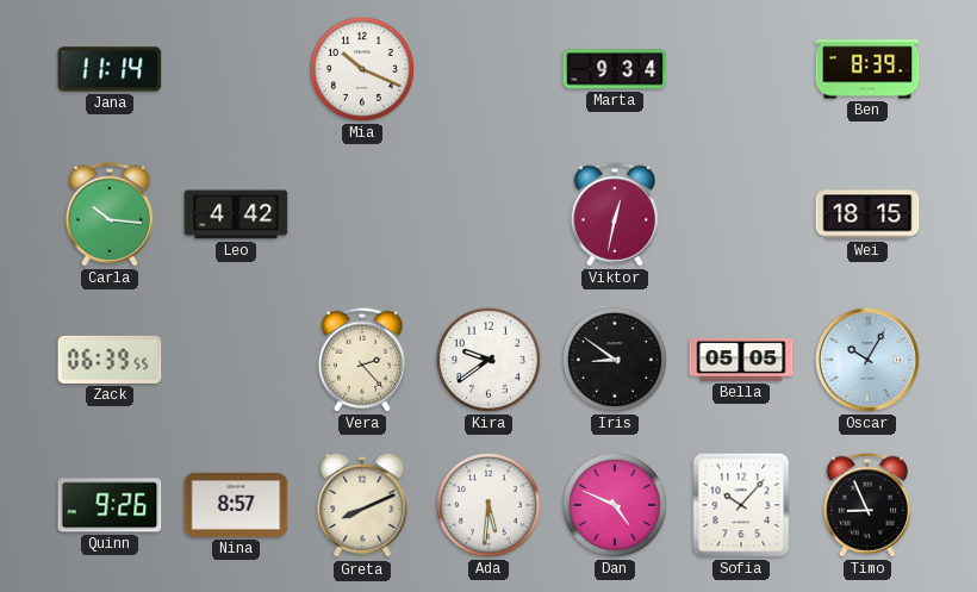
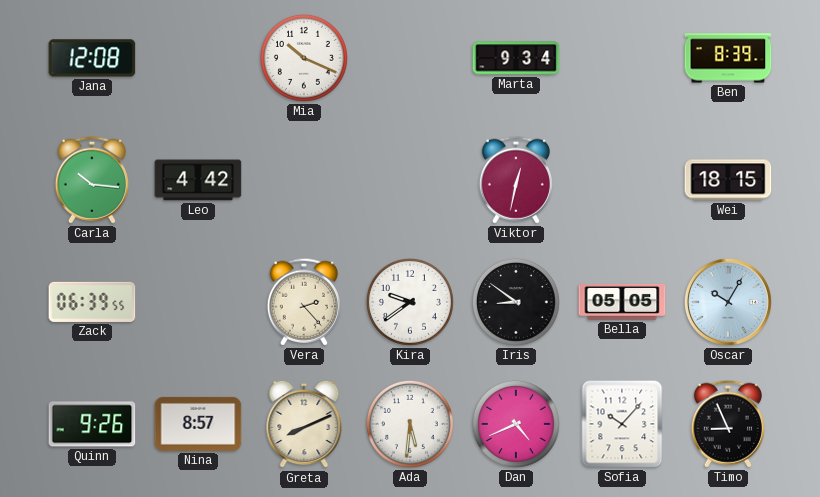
Jana: 11:14 -> 12:08 (92, 58)
Dan: 4:49 -> 4:41 (516, 424)
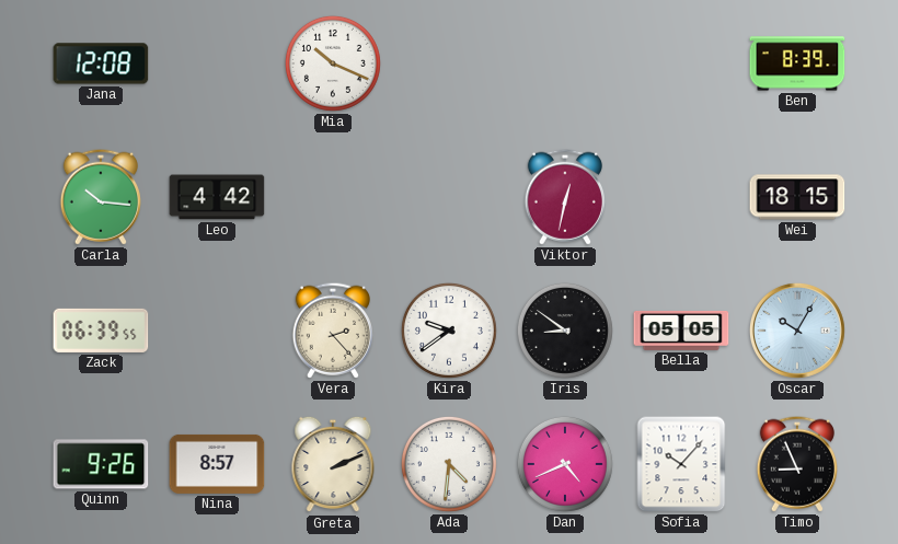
Marta: 9:34 -> none (516, 58)
Greta: 8:11 -> 2:11 (333, 464)
Ada: 5:31 -> 4:31 (449, 464)
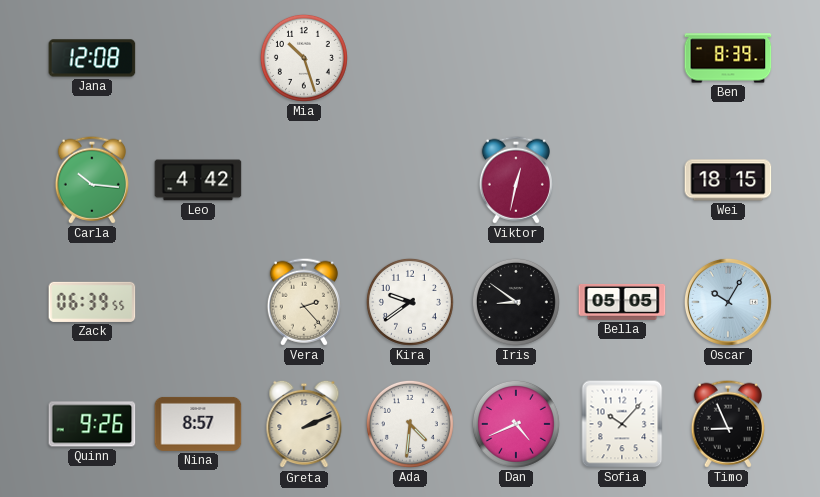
Mia: 10:19 -> 10:27 (304, 58)
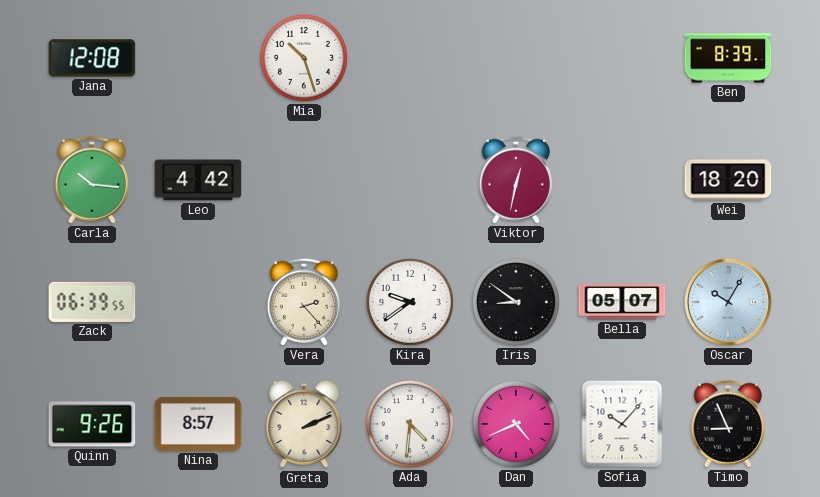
Wei: 18:15 -> 18:20 (728, 180)
Bella: 05:05 -> 05:07 (622, 302)
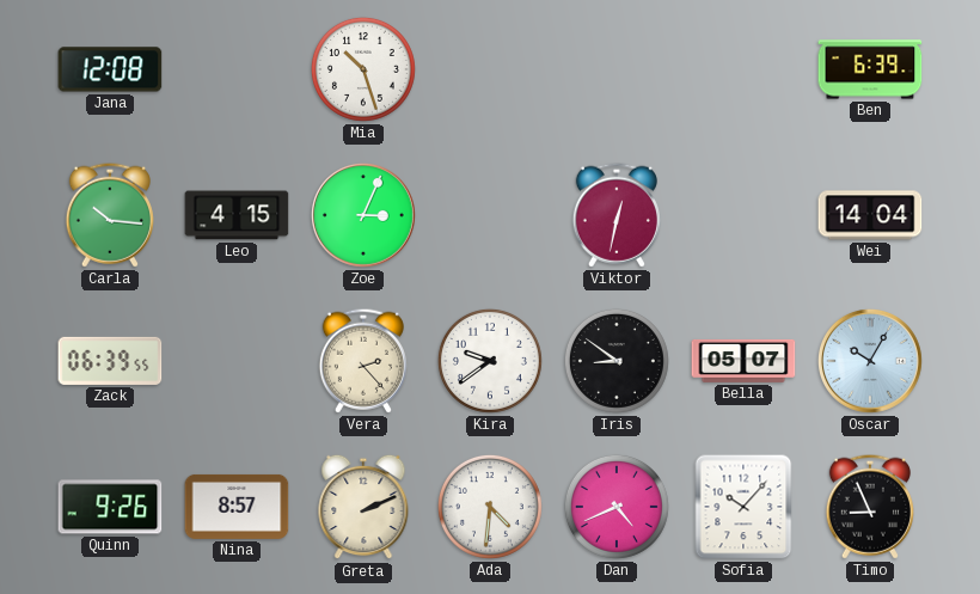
Ben: 8:39 -> 6:39 (870, 69)
Leo: 4:42 -> 4:15 (237, 215)
Zoe: none -> 3:04 (363, 215)
Wei: 18:20 -> 14:04 (870, 215)
